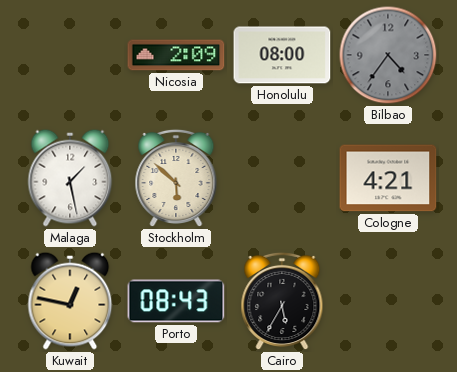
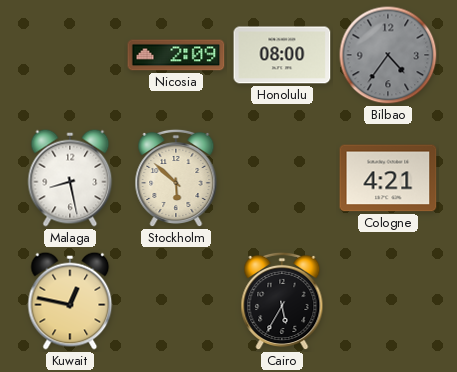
Malaga: 1:28 -> 8:28 (70, 178)
Porto: 08:43 -> none (176, 301)
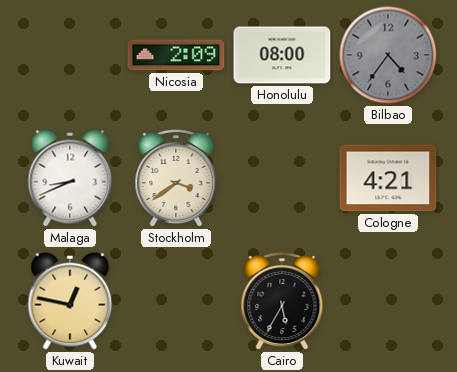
Malaga: 8:28 -> 8:41 (70, 178)
Stockholm: 5:52 -> 3:39 (176, 178)
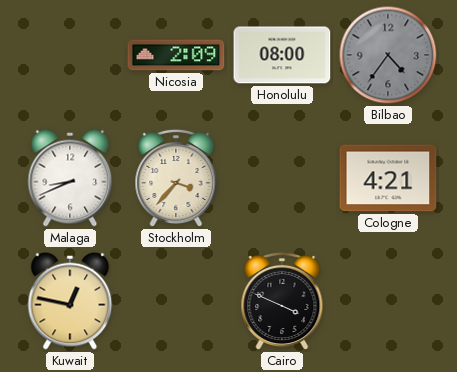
Stockholm: 3:39 -> 3:37 (176, 178)
Cairo: 5:35 -> 3:49 (282, 301)
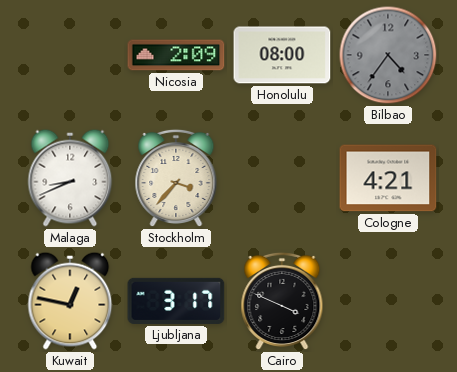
Ljubljana: none -> 3:17 (176, 301)
